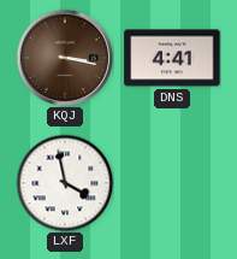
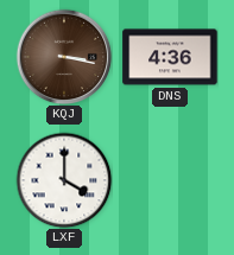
DNS: 4:41 -> 4:36 (170, 57)
LXF: 3:58 -> 4:00 (64, 180)
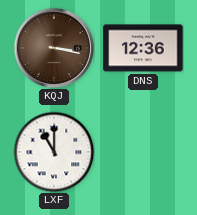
DNS: 4:36 -> 12:36 (143, 48)
LXF: 4:00 -> 11:00 (54, 152)
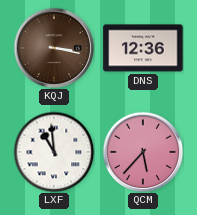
LXF: 11:00 -> 10:59 (54, 152)
QCM: none -> 5:37 (143, 152)
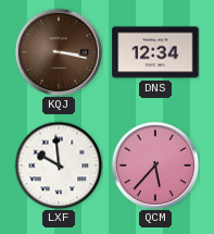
DNS: 12:36 -> 12:34 (155, 52)
LXF: 10:59 -> 9:59 (59, 165)
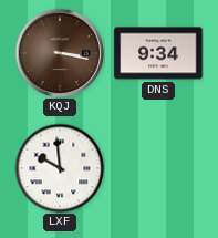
DNS: 12:34 -> 9:34 (158, 53)
QCM: 5:37 -> none (155, 165)
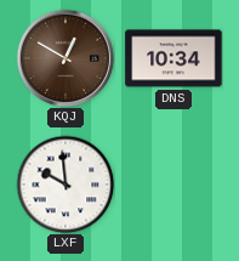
KQJ: 3:17 -> 12:50 (66, 58)
DNS: 9:34 -> 10:34 (173, 58)
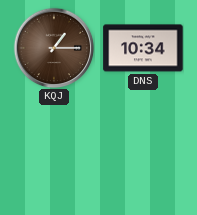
KQJ: 12:50 -> 1:15 (54, 48)
LXF: 9:59 -> none (66, 185)
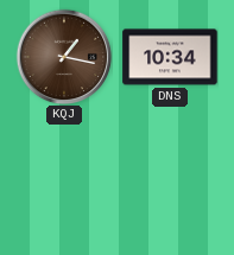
KQJ: 1:15 -> 1:17 (64, 57)
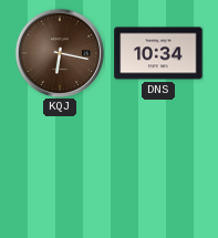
KQJ: 1:17 -> 6:17 (60, 53)
